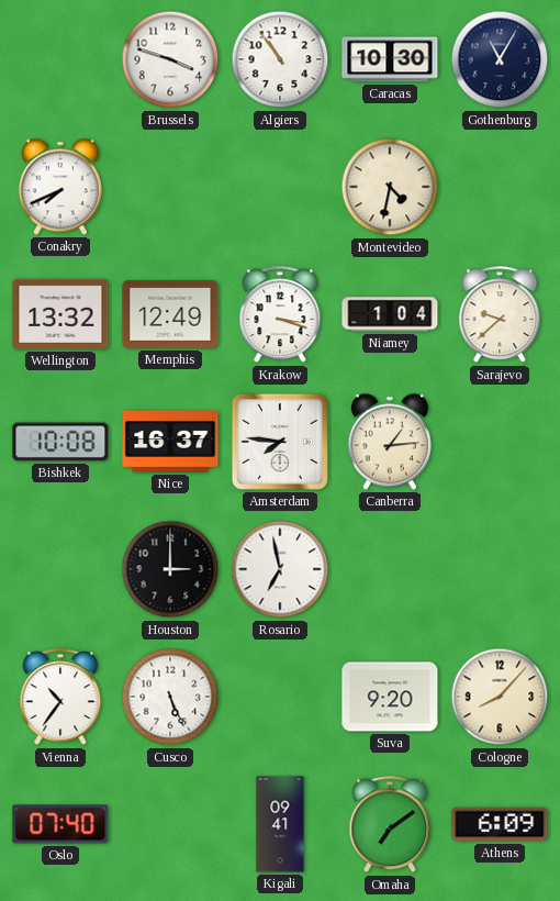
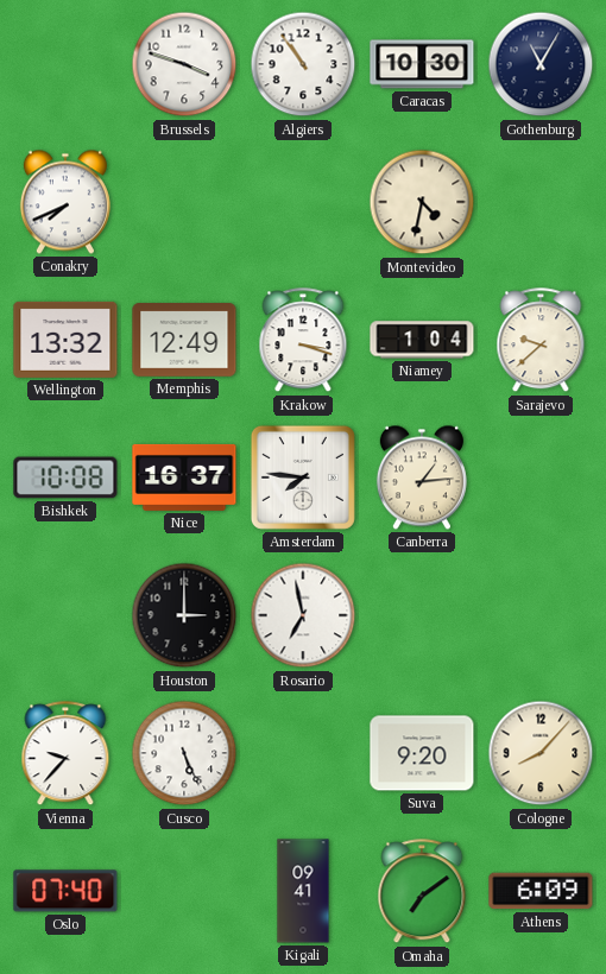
Vienna: 10:36 -> 9:37 (65, 754)
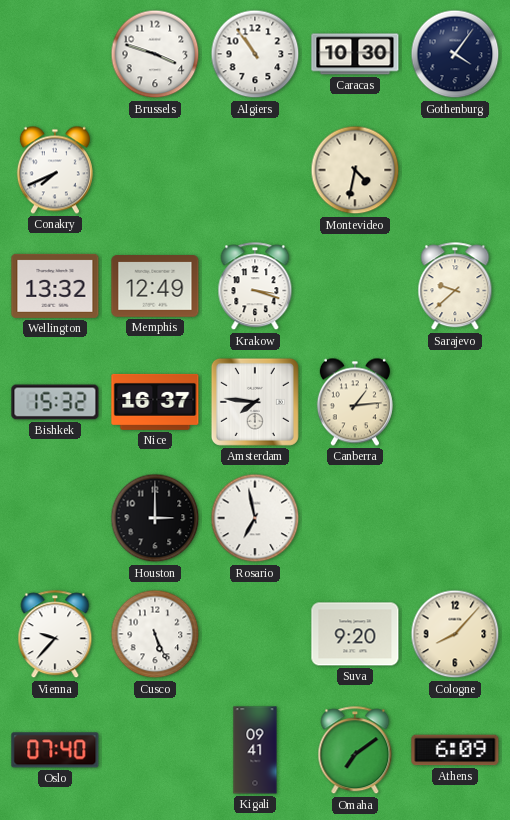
Gothenburg: 11:05 -> 4:06 (455, 54)
Niamey: 1:04 -> none (422, 340)
Bishkek: 10:08 -> 15:32 (55, 402)
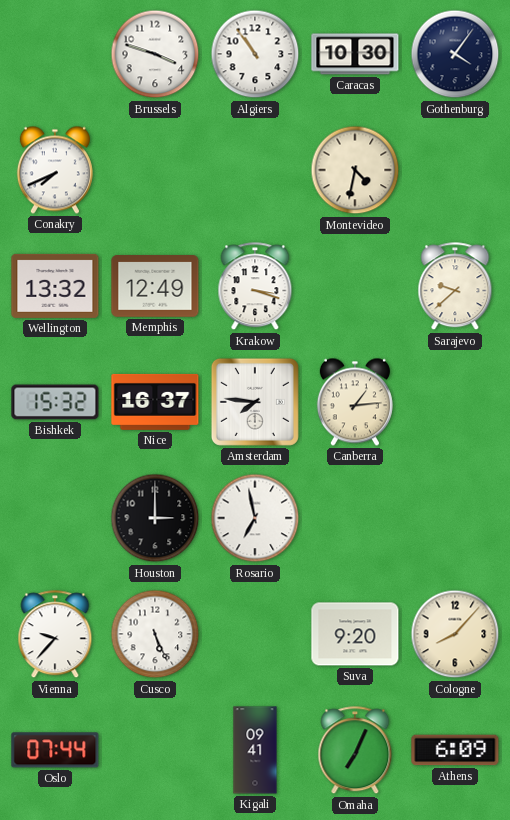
Oslo: 07:40 -> 07:44 (55, 750)
Omaha: 7:09 -> 7:04 (355, 751)
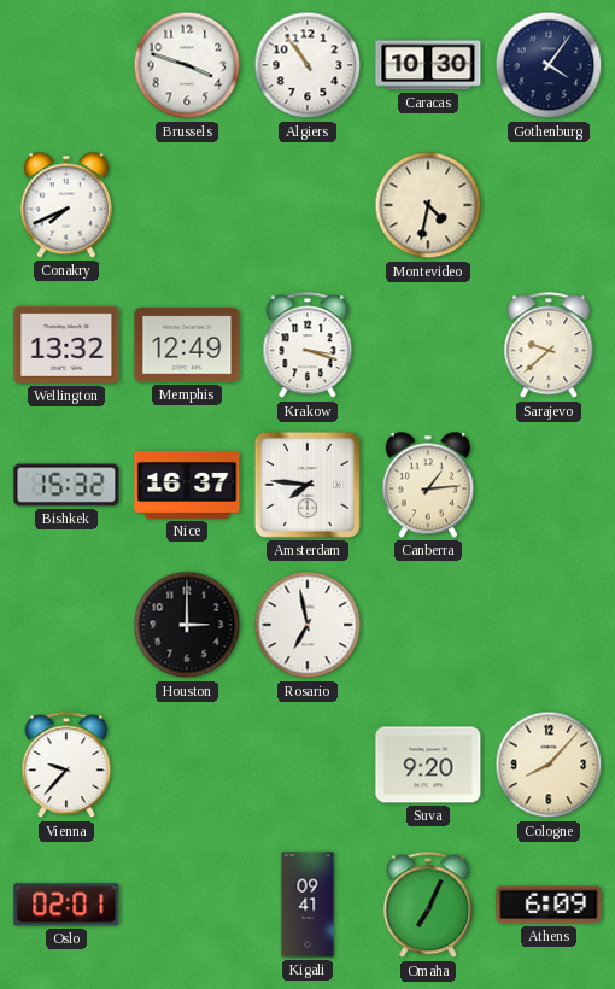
Cusco: 5:26 -> none (155, 634)
Oslo: 07:44 -> 02:01 (66, 905)
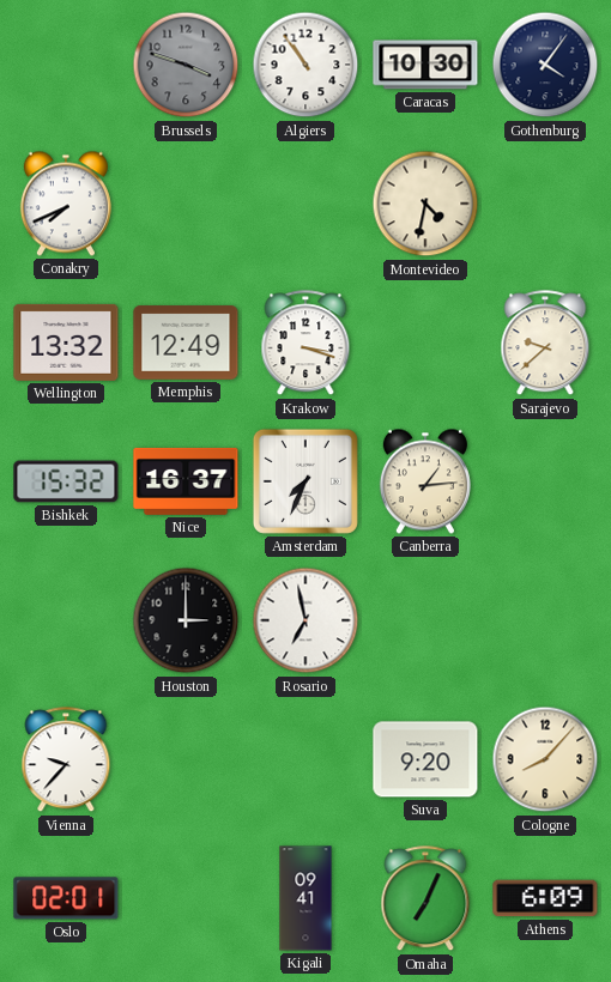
Brussels dial: white -> grey (186, 65)
Amsterdam: 7:46 -> 7:34 (305, 481)
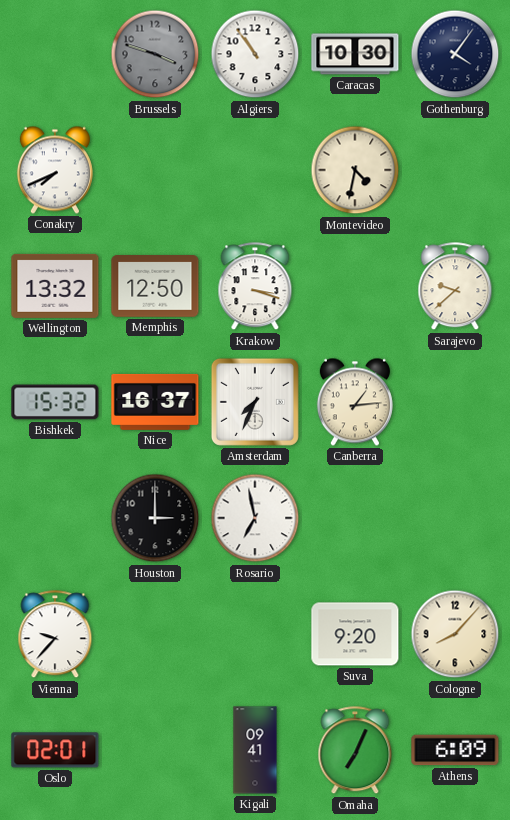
Memphis: 12:49 -> 12:50 (155, 286)
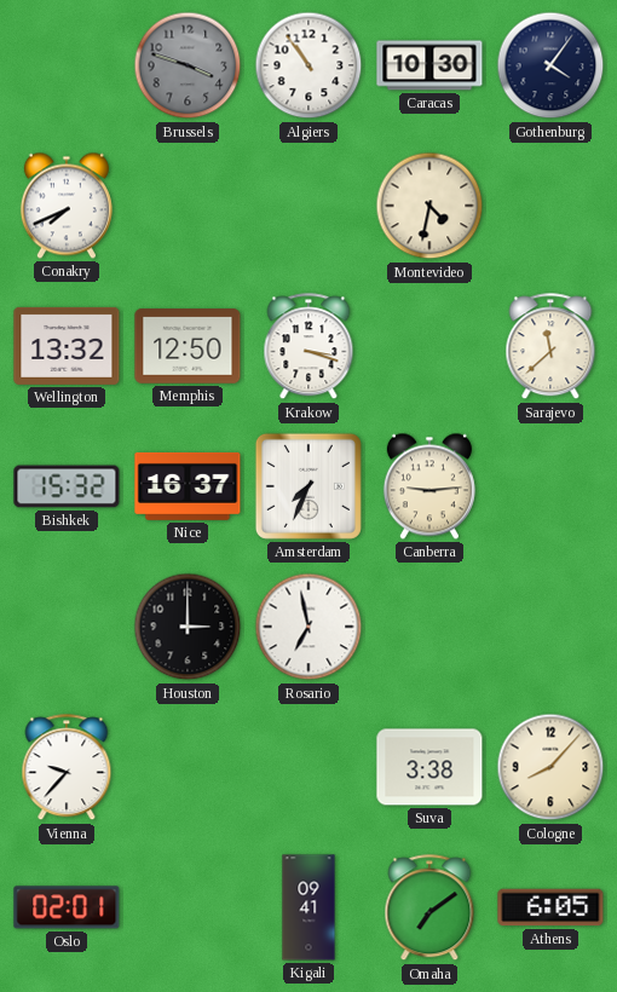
Sarajevo: 9:38 -> 11:38 (550, 347)
Canberra: 1:14 -> 9:14 (429, 486)
Suva: 9:20 -> 3:38 (429, 767)
Omaha: 7:04 -> 7:09 (429, 909)
Athens: 6:09 -> 6:05 (550, 907)
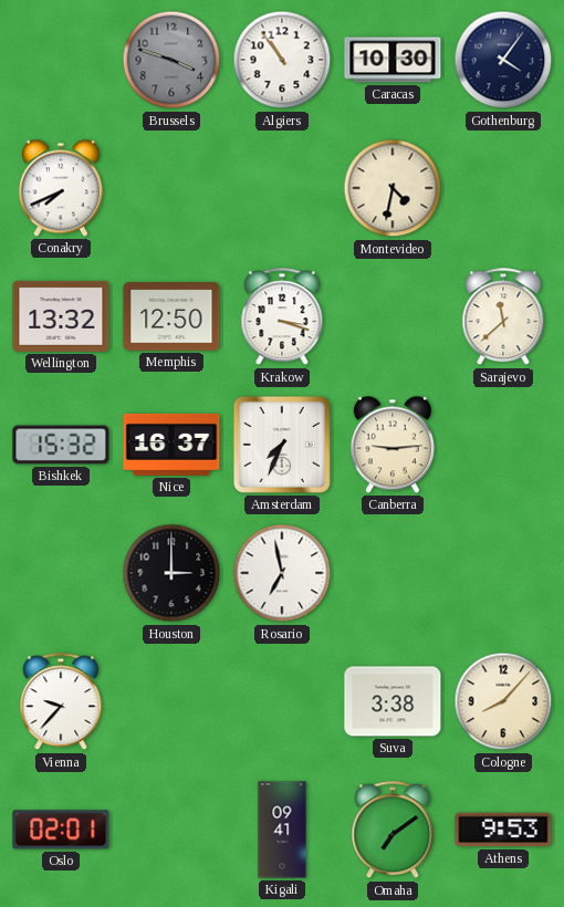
Athens: 6:05 -> 9:53 (503, 830)
